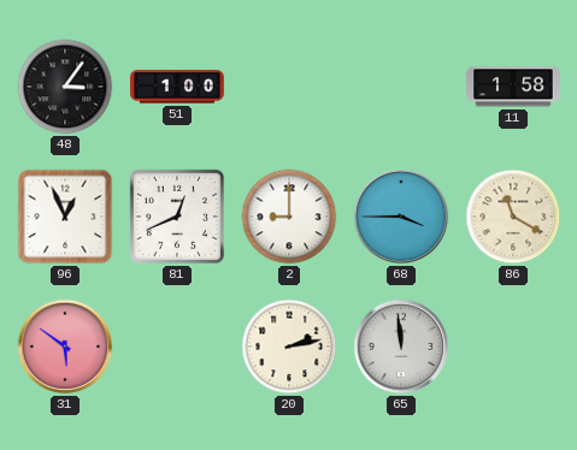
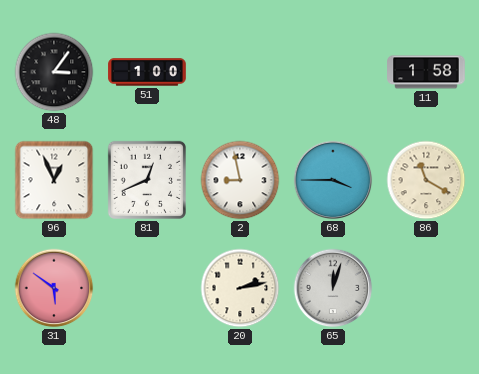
2: 9:00 -> 8:58 (240, 180)
65: 11:59 -> 12:03 (333, 288)
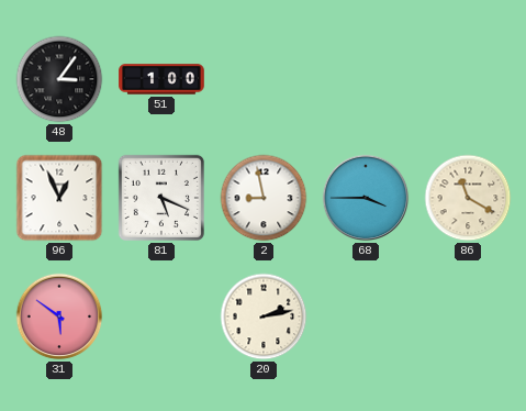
11: 1:58 -> none (426, 72)
81: 12:41 -> 5:19 (161, 198)
65: 12:03 -> none (333, 288)
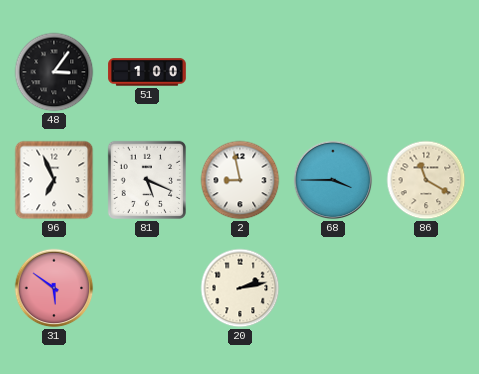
96: 12:56 -> 6:56 (54, 180)
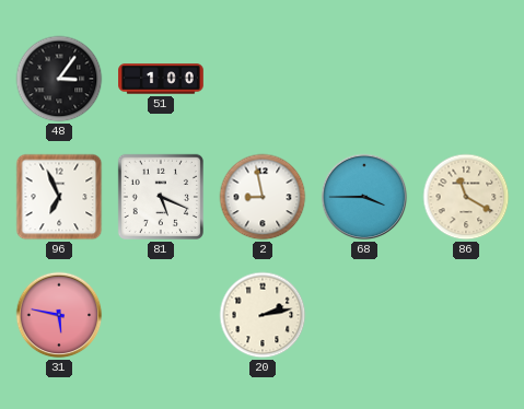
31: 5:51 -> 5:47 (59, 315)
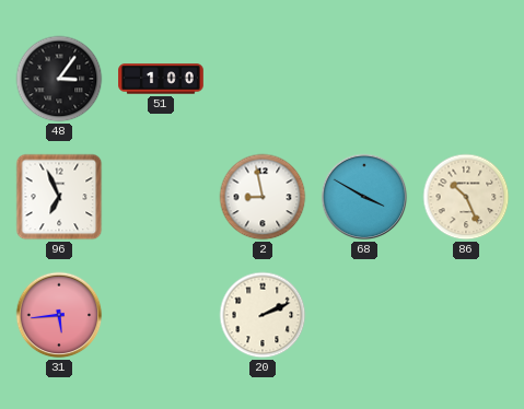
81: 5:19 -> none (161, 197)
68: 3:45 -> 3:50 (364, 197)
86: 11:20 -> 10:26 (466, 197)
31: 5:47 -> 5:44 (59, 315)
20: 2:13 -> 2:11 (263, 315)
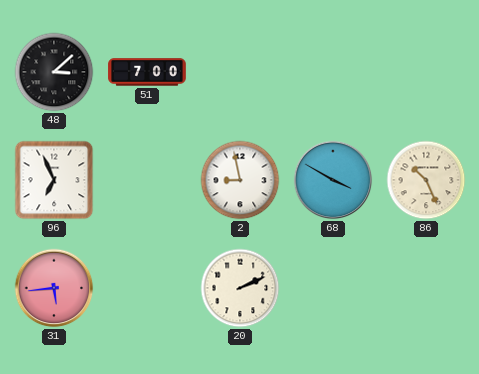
48: 3:06 -> 3:08 (54, 72)
51: 1:00 -> 7:00 (147, 72)
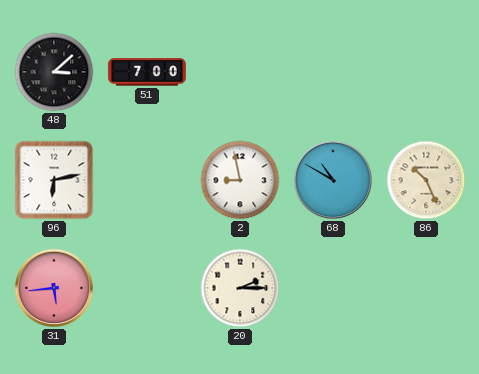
96: 6:56 -> 6:13 (54, 180)
68: 3:50 -> 10:50 (333, 180)
20: 2:11 -> 2:15 (240, 288)
